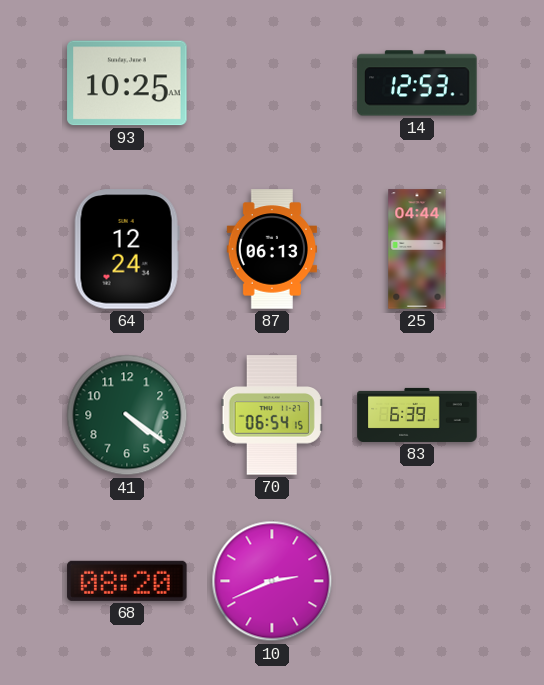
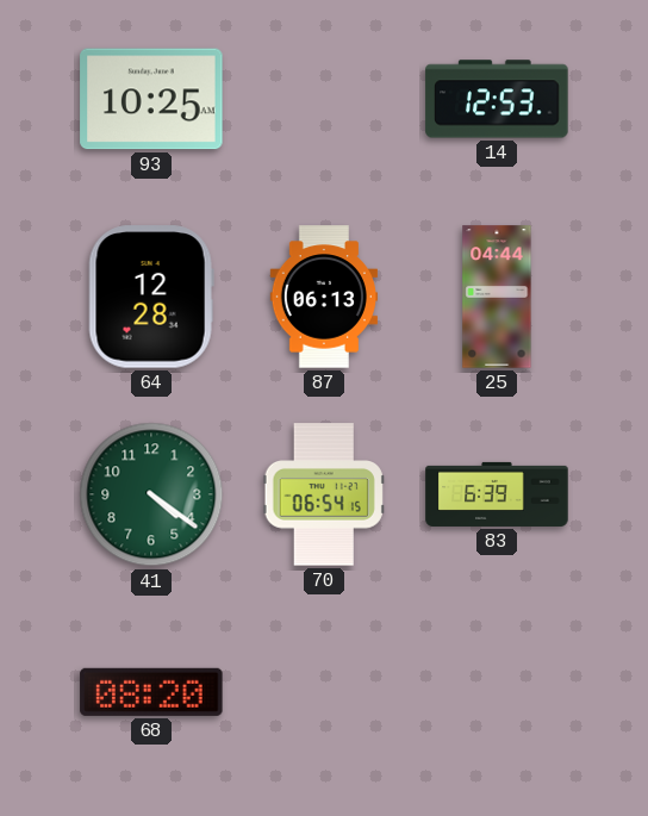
64: 12:24 -> 12:28 (151, 297)
10: 2:41 -> none (272, 581)
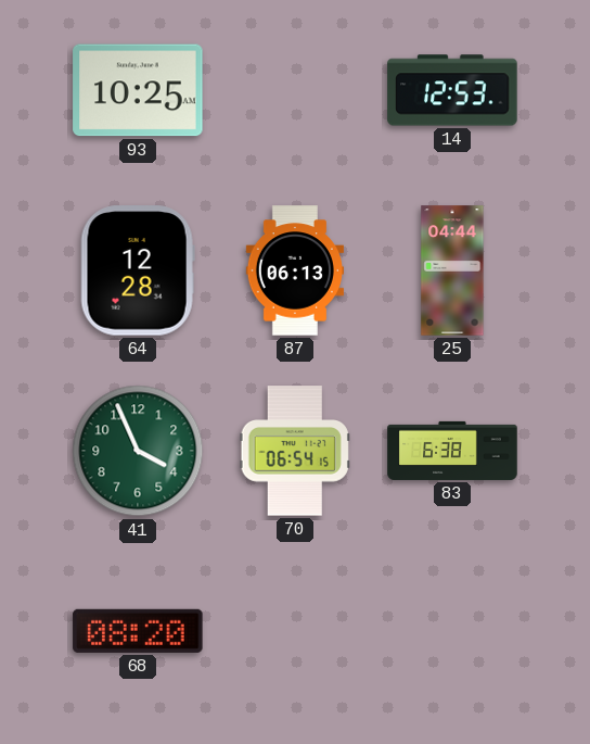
41: 4:21 -> 3:56 (138, 451)
83: 6:39 -> 6:38 (452, 451)
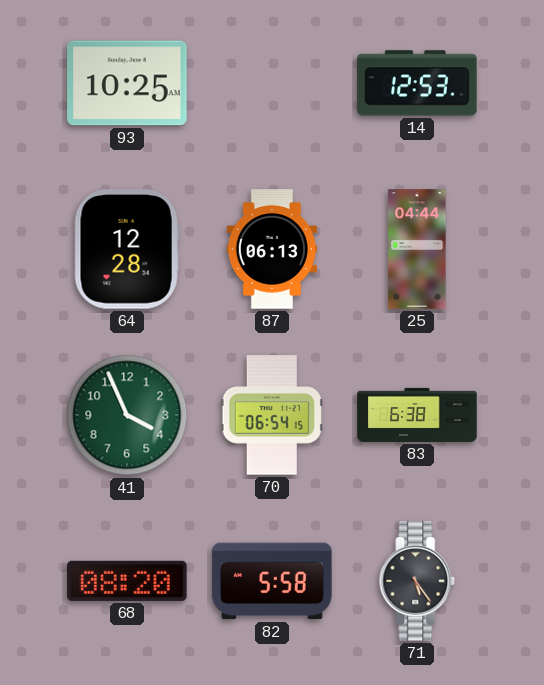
82: none -> 5:58 (272, 581)
71: none -> 5:24 (417, 581)
